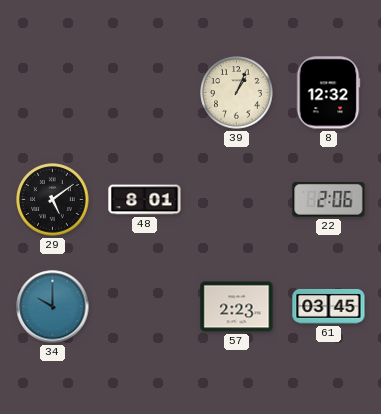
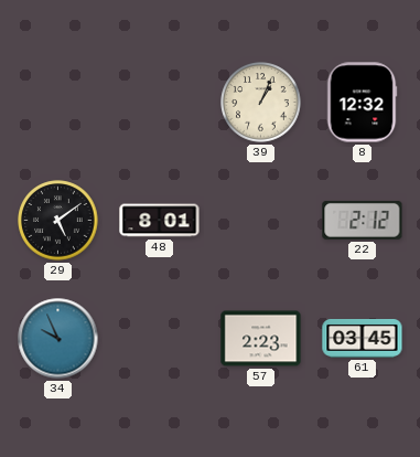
22: 2:06 -> 2:12 (363, 220)
34: 10:00 -> 9:56 (58, 339)
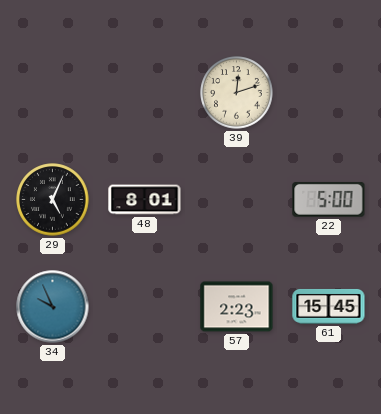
39: 1:04 -> 12:12 (237, 93)
8: 12:32 -> none (362, 103)
29: 5:09 -> 5:04 (53, 200)
22: 2:12 -> 5:00 (329, 199)
61: 03:45 -> 15:45 (329, 306)
